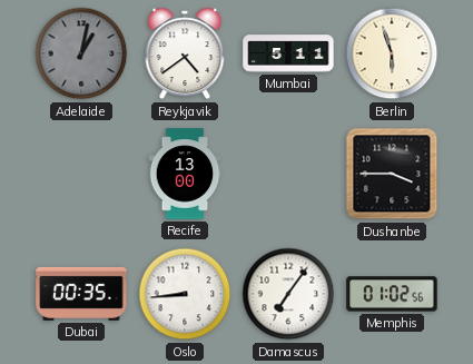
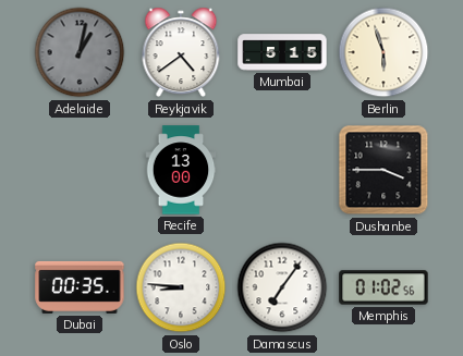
Mumbai: 5:11 -> 5:15 (282, 52)
Oslo: 8:44 -> 8:46 (181, 287)
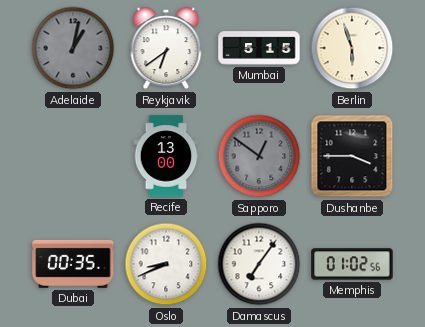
Reykjavik: 4:39 -> 6:39 (166, 48)
Sapporo: none -> 12:51 (259, 156)
Oslo: 8:46 -> 8:41 (166, 264)
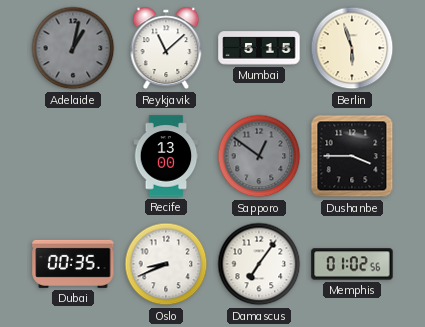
Reykjavik: 6:39 -> 11:08 (166, 48)
